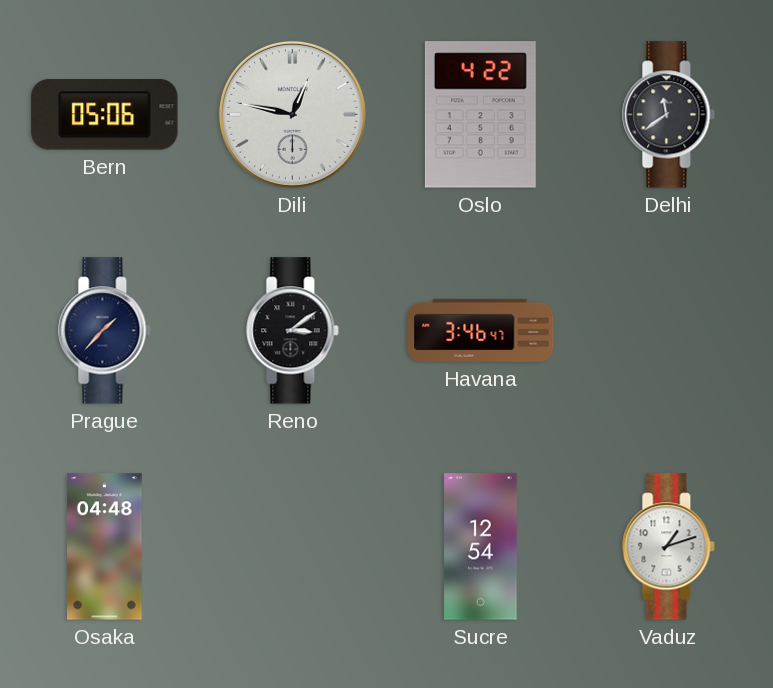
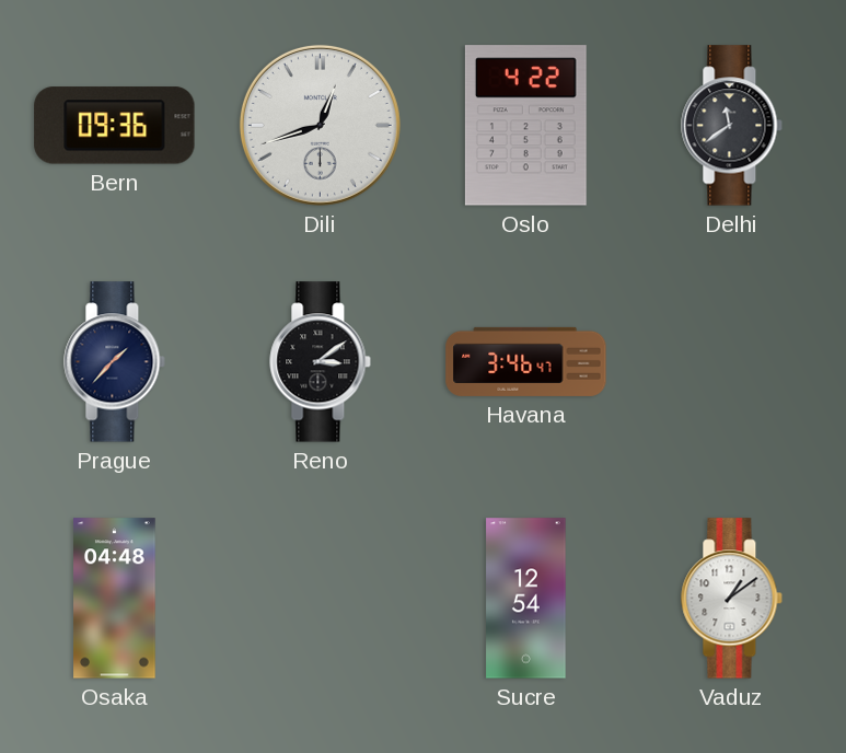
Bern: 05:06 -> 09:36 (115, 126)
Dili: 12:47 -> 12:42 (320, 125)
Vaduz: 1:12 -> 1:09 (732, 599)
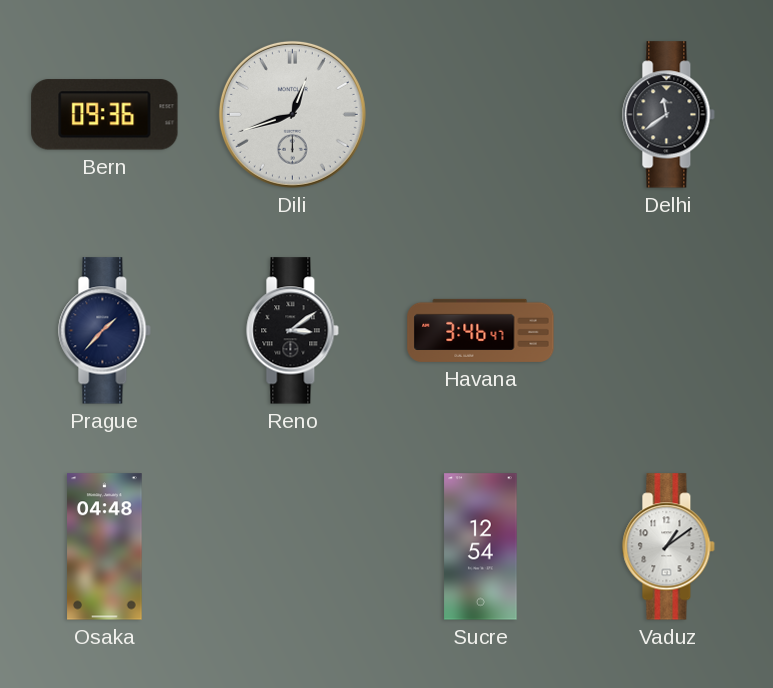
Oslo: 4:22 -> none (525, 126)
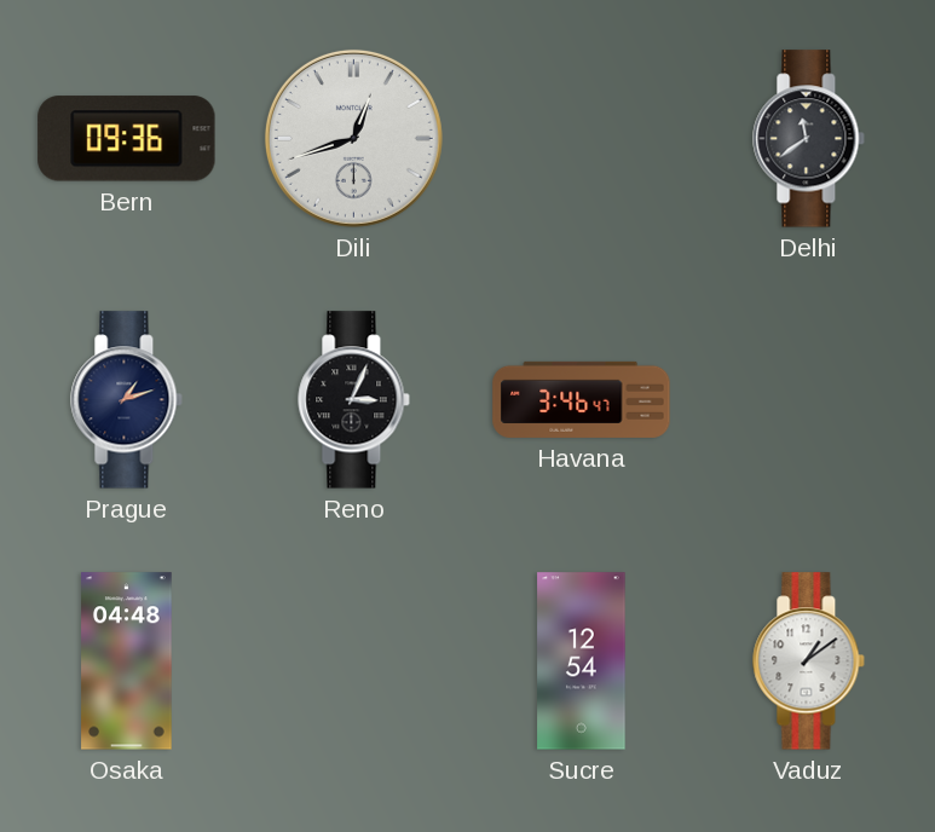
Prague: 1:37 -> 1:12 (127, 400)
Reno: 3:09 -> 3:04 (354, 400)
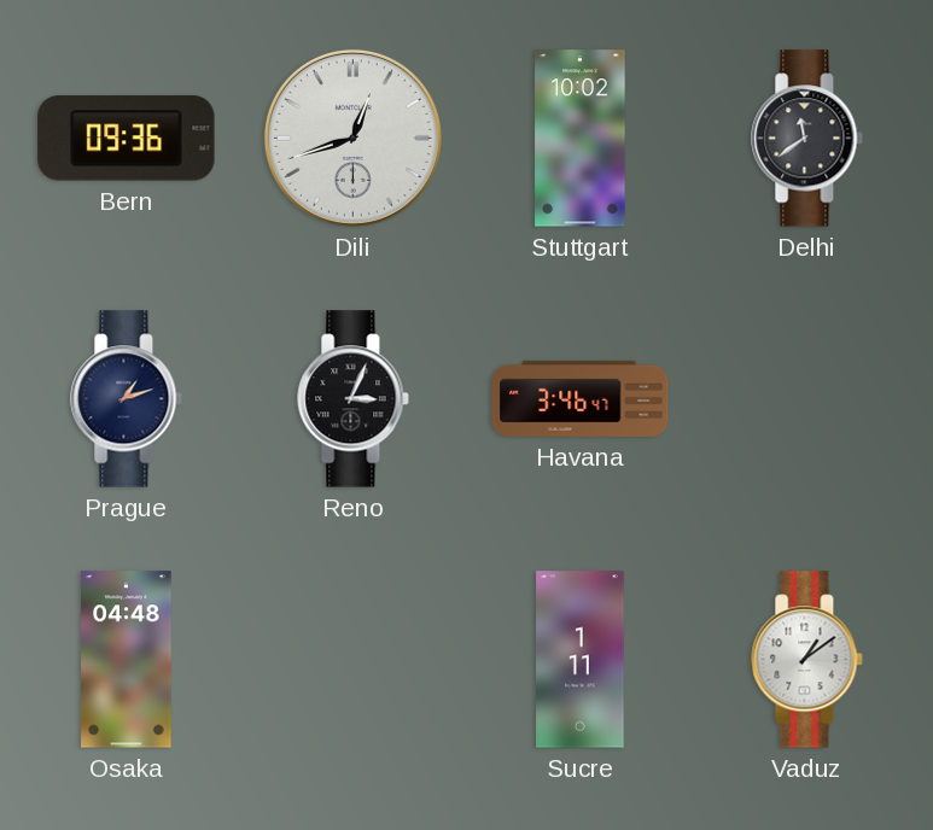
Stuttgart: none -> 10:02 (581, 139)
Sucre: 12:54 -> 1:11 (581, 660)
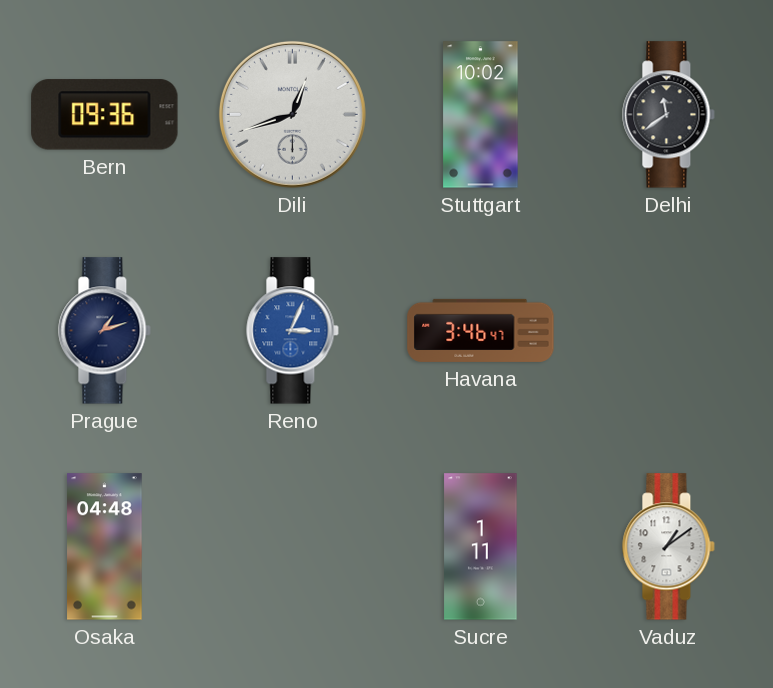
Reno dial: black -> blue (293, 331)
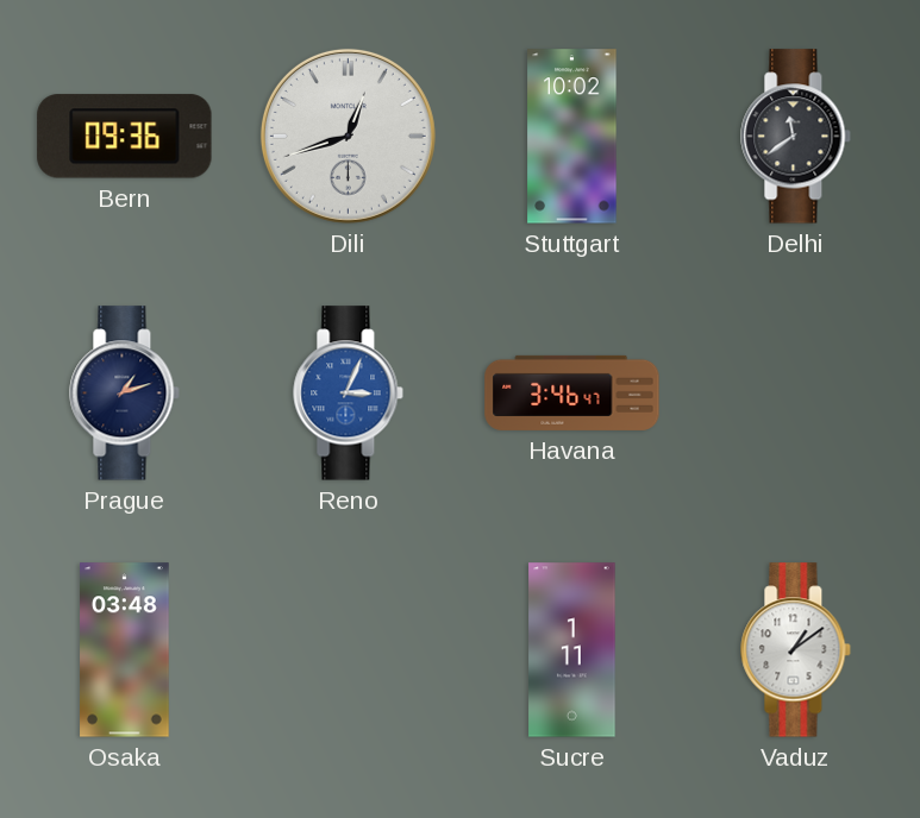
Osaka: 04:48 -> 03:48 (125, 650)
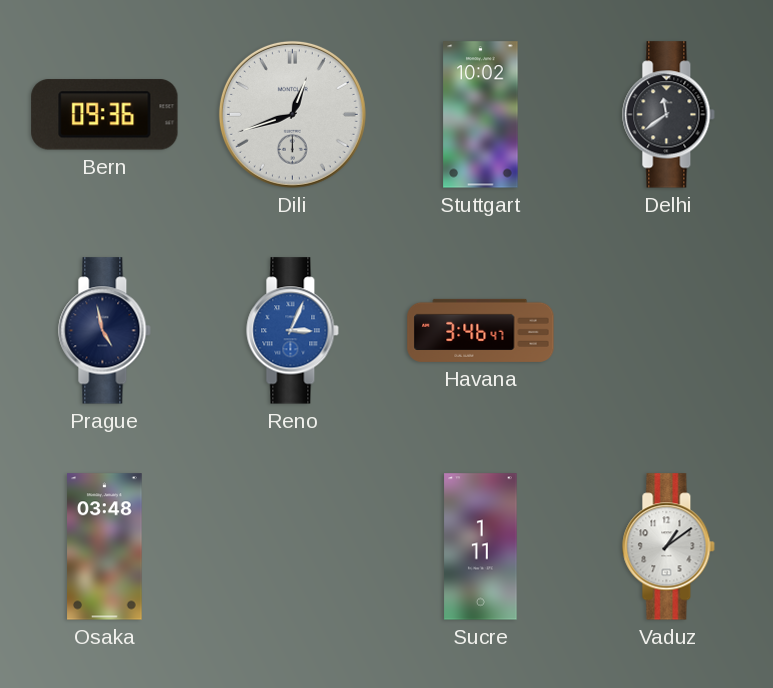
Prague: 1:12 -> 4:58 (105, 331)
